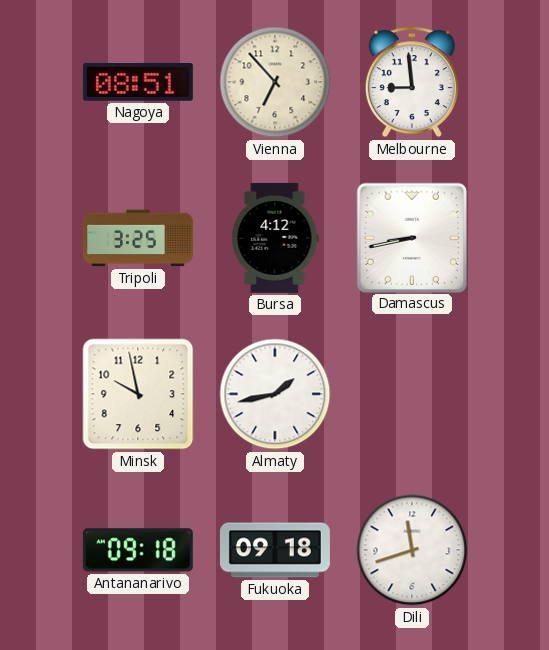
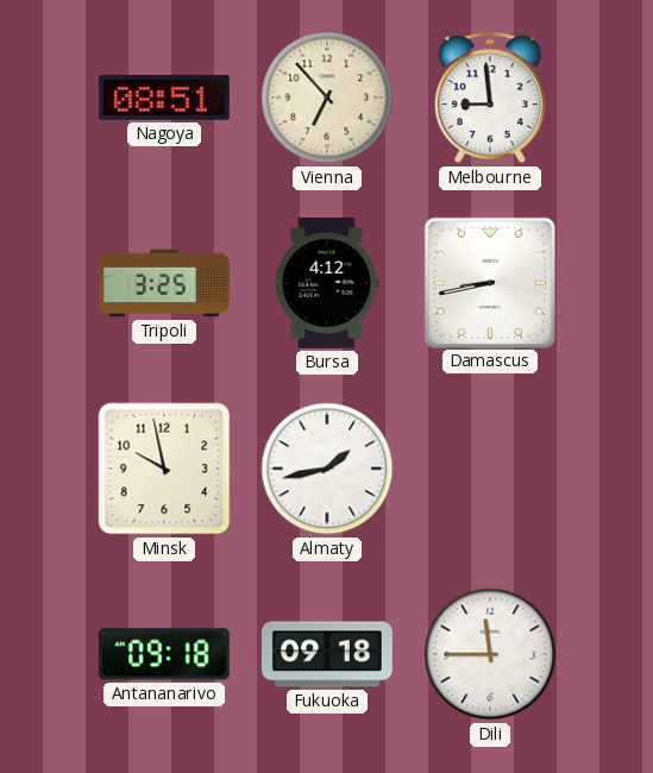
Dili: 11:42 -> 11:45 (490, 654)
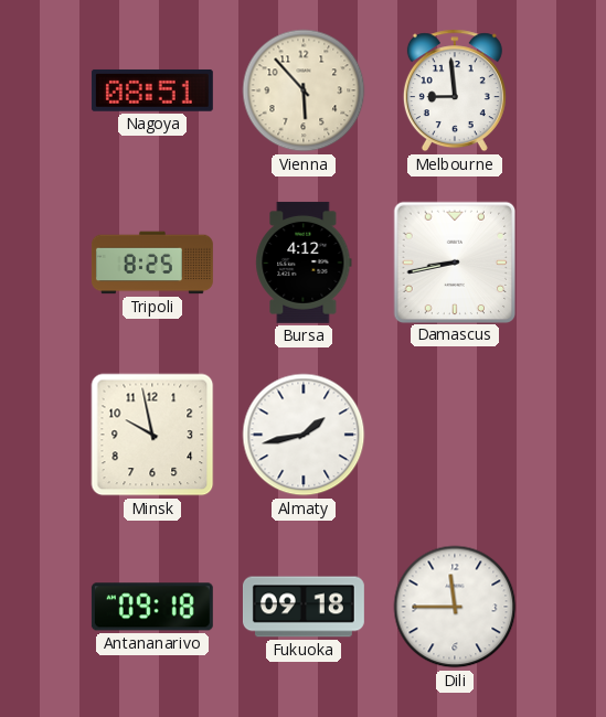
Vienna: 6:53 -> 5:53 (304, 90)
Tripoli: 3:25 -> 8:25 (152, 263)
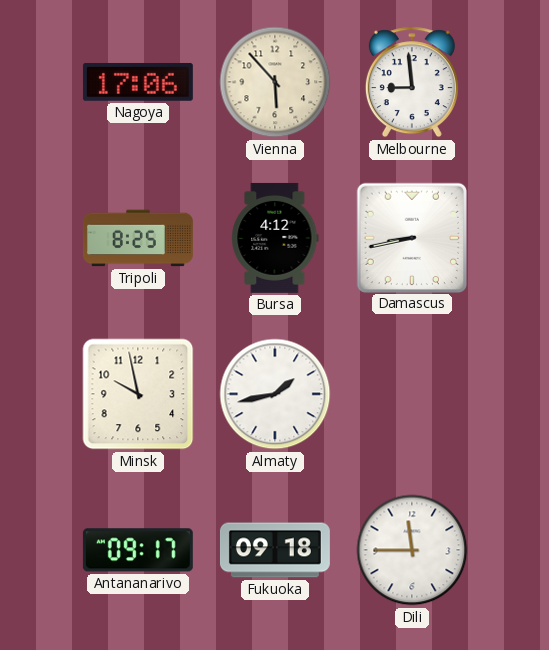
Nagoya: 08:51 -> 17:06 (138, 82)
Antananarivo: 09:18 -> 09:17 (138, 550)
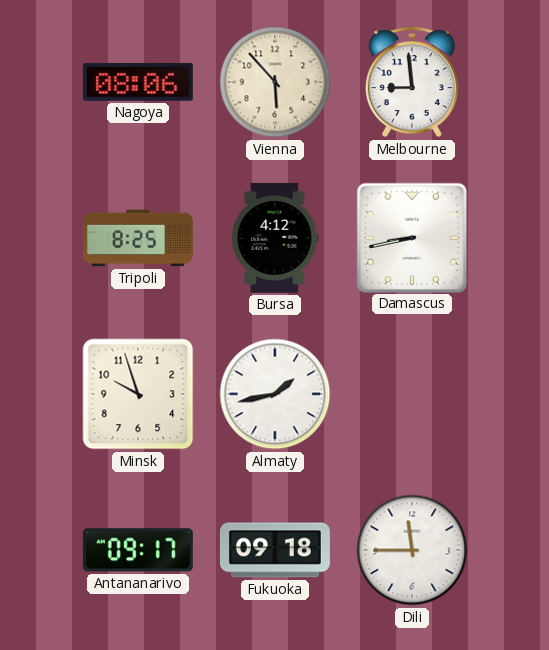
Nagoya: 17:06 -> 08:06 (138, 82)
Minsk: 9:58 -> 9:57 (138, 394)
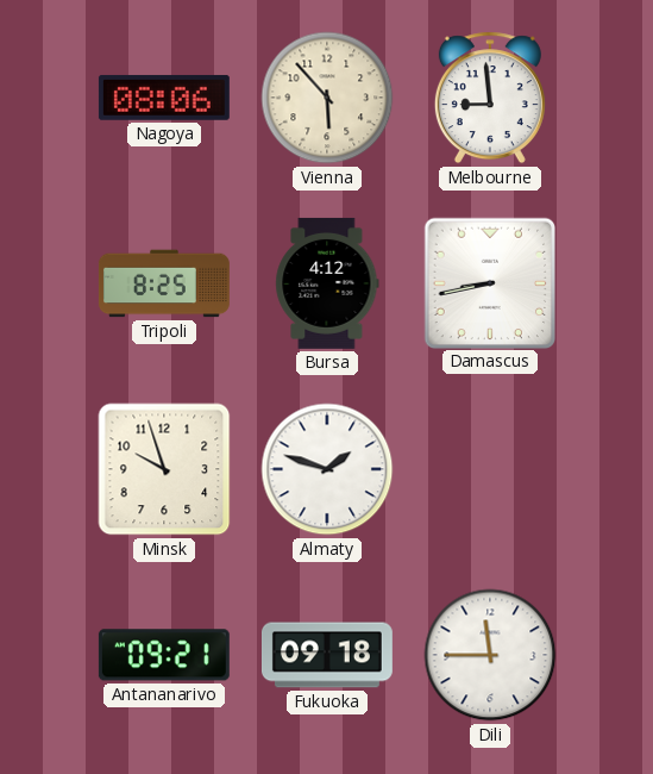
Almaty: 1:43 -> 1:48 (327, 469)
Antananarivo: 09:17 -> 09:21 (164, 655)
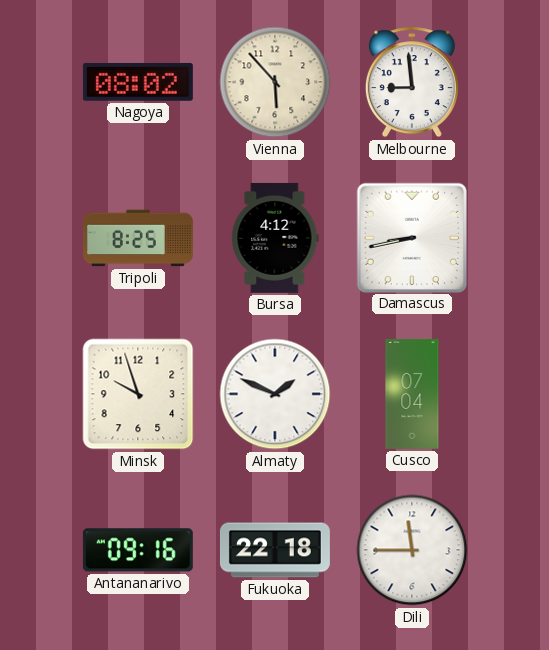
Nagoya: 08:06 -> 08:02 (138, 82)
Almaty: 1:48 -> 1:49 (275, 394)
Cusco: none -> 07:04 (412, 394)
Antananarivo: 09:21 -> 09:16 (138, 550)
Fukuoka: 09:18 -> 22:18 (275, 550)
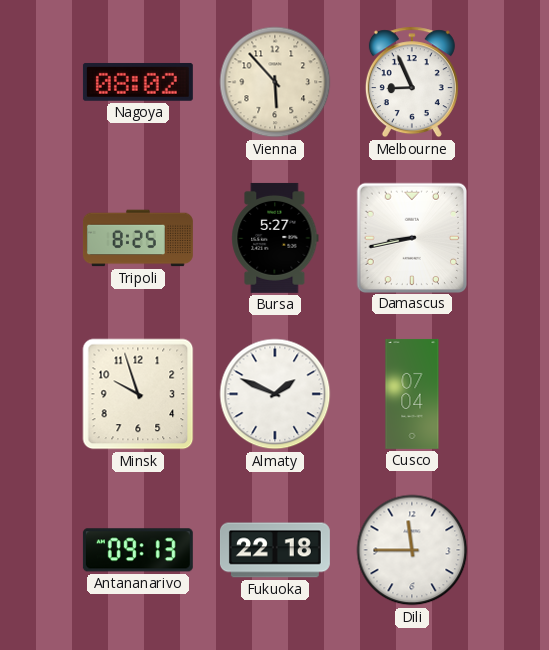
Melbourne: 8:59 -> 8:56 (412, 82)
Bursa: 4:12 -> 5:27 (275, 238)
Antananarivo: 09:16 -> 09:13 (138, 550)
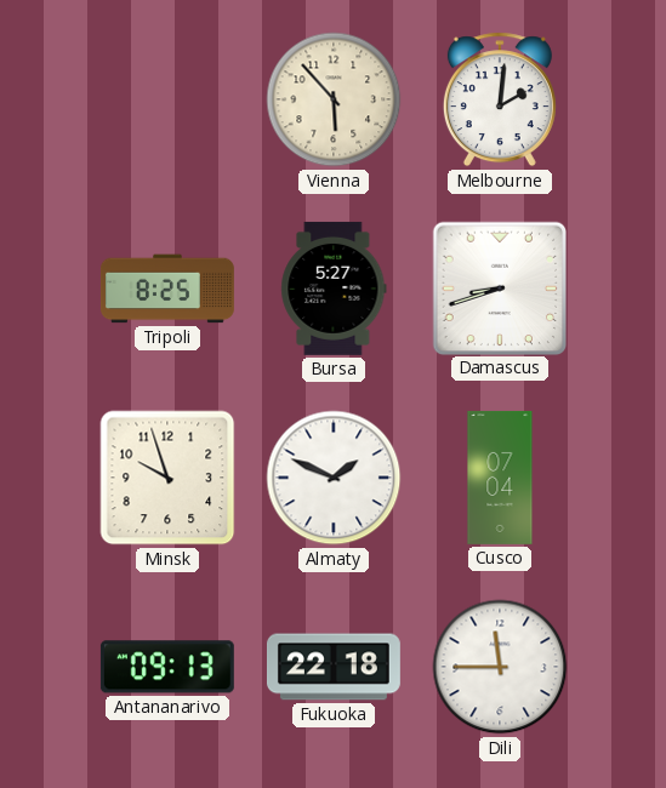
Nagoya: 08:02 -> none (138, 82)
Melbourne: 8:56 -> 2:01 (500, 99)
Damascus: 8:43 -> 8:42 (499, 287)
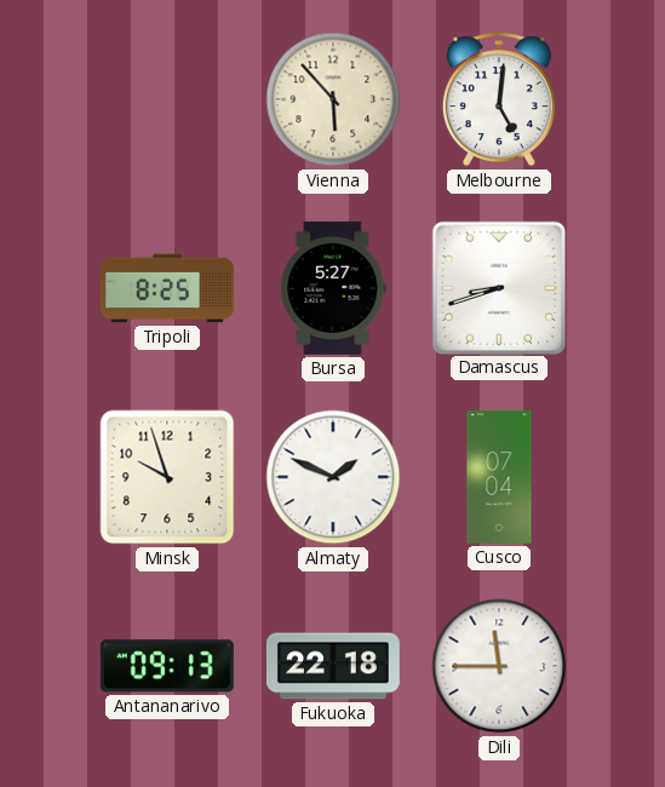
Melbourne: 2:01 -> 5:01 (499, 99)
